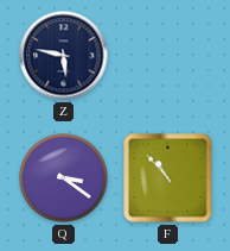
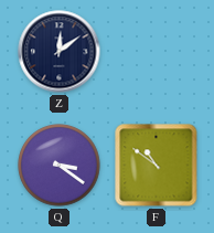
Z: 5:47 -> 12:09 (60, 52)
F: 10:53 -> 10:51 (157, 166)
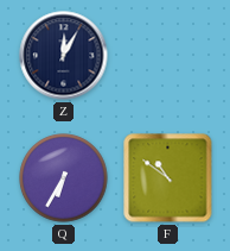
Z: 12:09 -> 12:05 (64, 56)
Q: 3:21 -> 6:35 (64, 178)
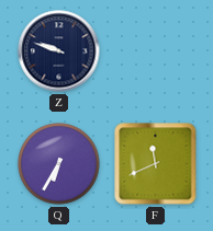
Z: 12:05 -> 9:48 (59, 51)
F: 10:51 -> 11:41 (156, 164)
